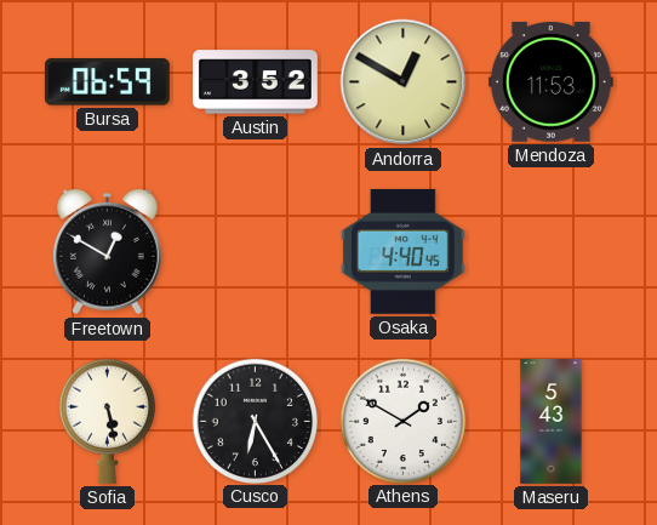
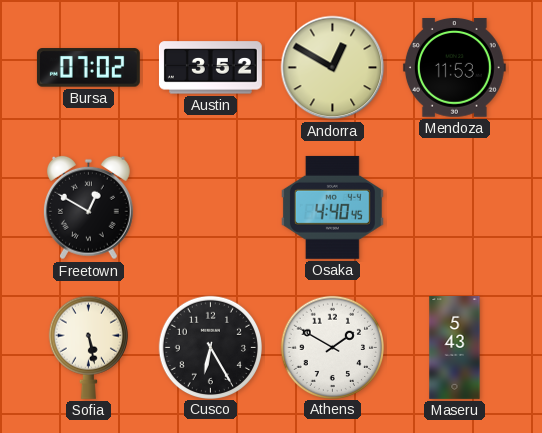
Bursa: 06:59 -> 07:02 (88, 68)
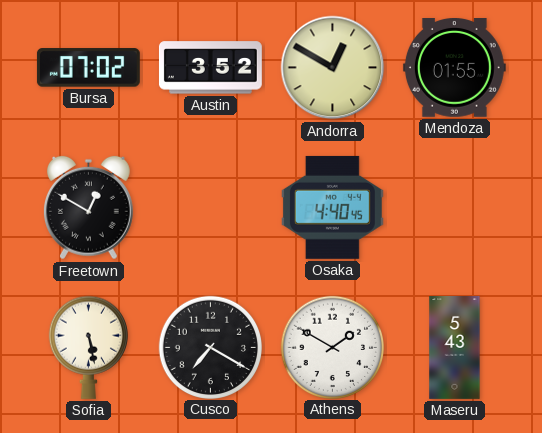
Mendoza: 11:53 -> 01:55 (454, 68)
Cusco: 6:25 -> 7:20 (210, 347)
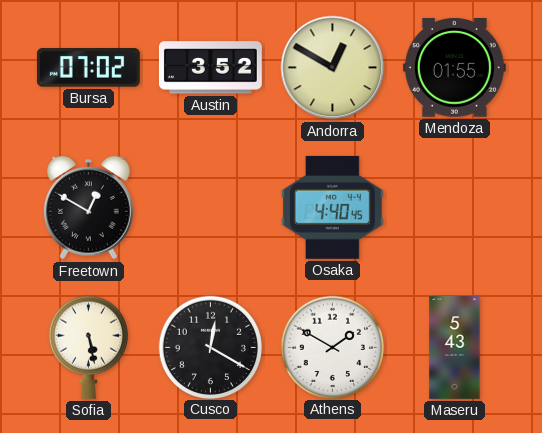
Cusco: 7:20 -> 12:20 (210, 347)
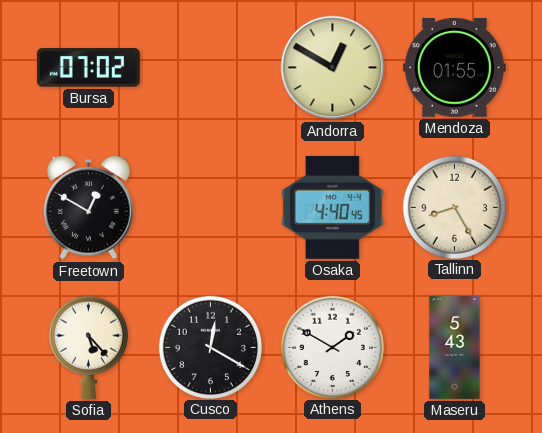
Austin: 3:52 -> none (210, 68)
Tallinn: none -> 8:25 (454, 207)
Sofia: 5:28 -> 5:23 (88, 347)
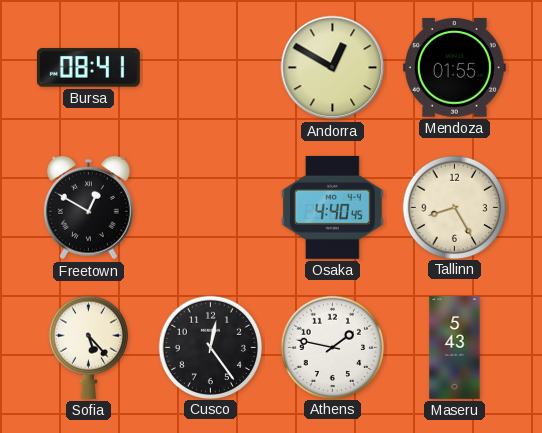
Bursa: 07:02 -> 08:41 (88, 68)
Cusco: 12:20 -> 12:24 (210, 347)
Athens: 1:50 -> 1:47 (332, 347)
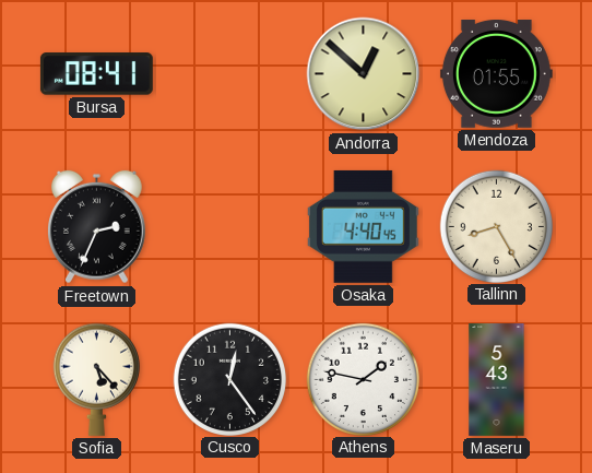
Andorra: 12:50 -> 12:52 (364, 74)
Freetown: 12:50 -> 2:34 (96, 227)
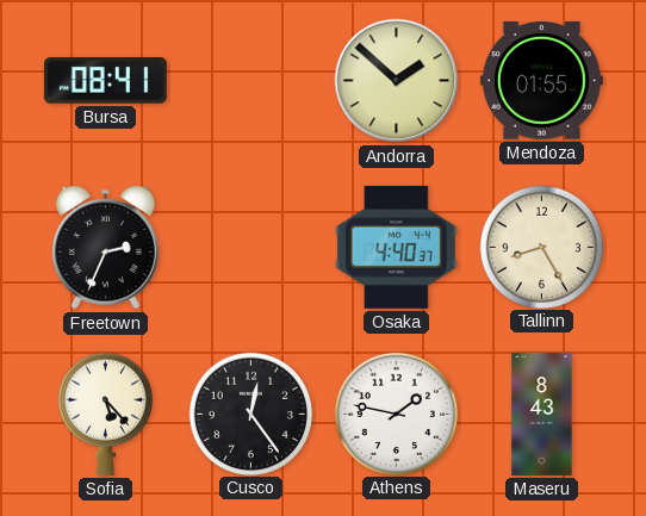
Andorra: 12:52 -> 1:52 (397, 81)
Osaka: 4:40:45 -> 4:40:37 (396, 247)
Maseru: 5:43 -> 8:43 (542, 415)
